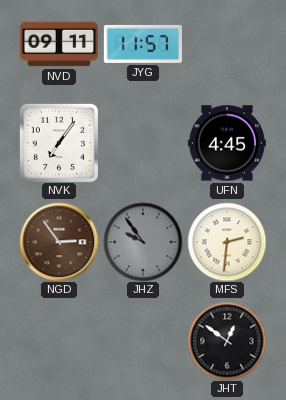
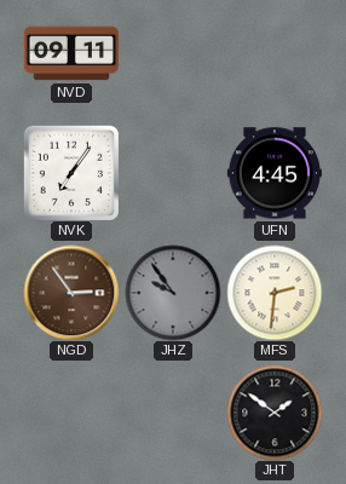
JYG: 11:57 -> none (143, 44)
JHT: 12:51 -> 1:51 (275, 413)
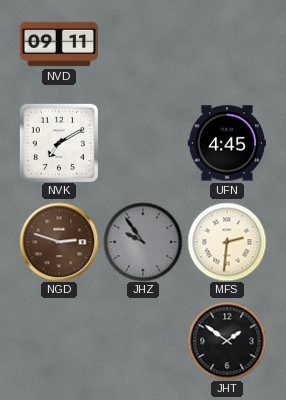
NVK: 7:06 -> 7:10 (59, 143)
NGD: 2:54 -> 2:48 (59, 242)
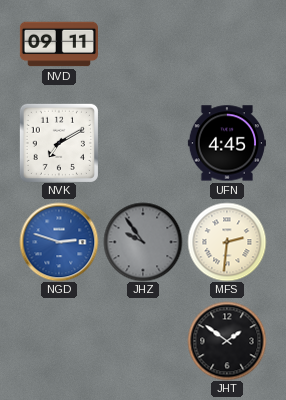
NGD dial: brown -> blue (59, 242)
